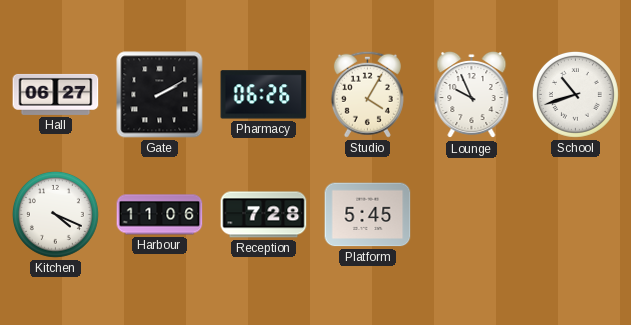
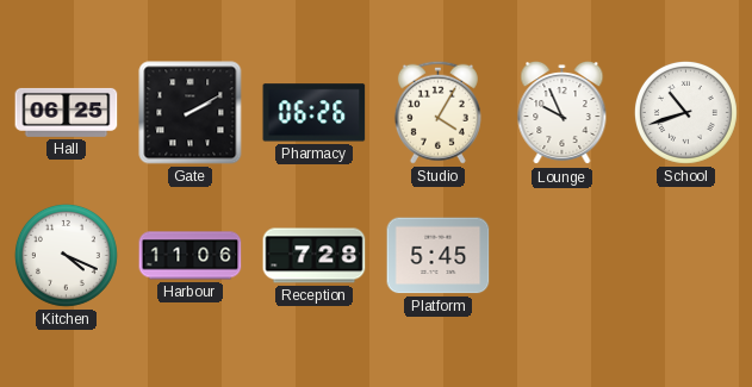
Hall: 06:27 -> 06:25 (67, 112)
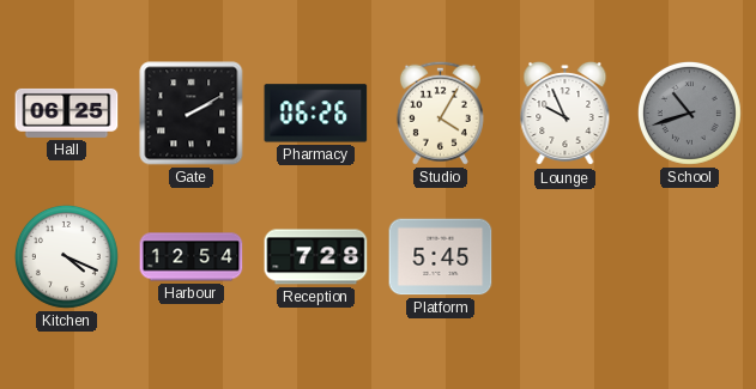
School dial: white -> grey (689, 113)
Harbour: 11:06 -> 12:54 (192, 257)
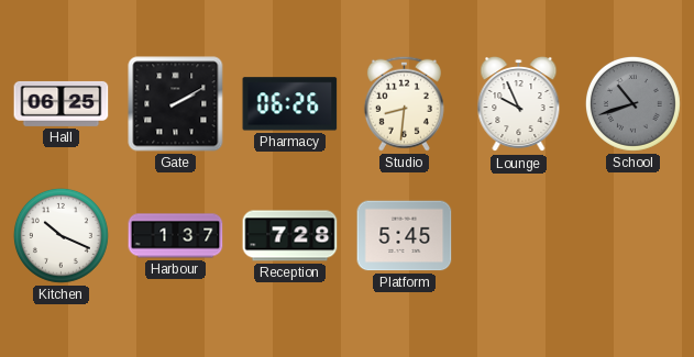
Studio: 4:05 -> 8:31 (404, 103)
Kitchen: 4:19 -> 10:19 (60, 235)
Harbour: 12:54 -> 1:37 (176, 236)
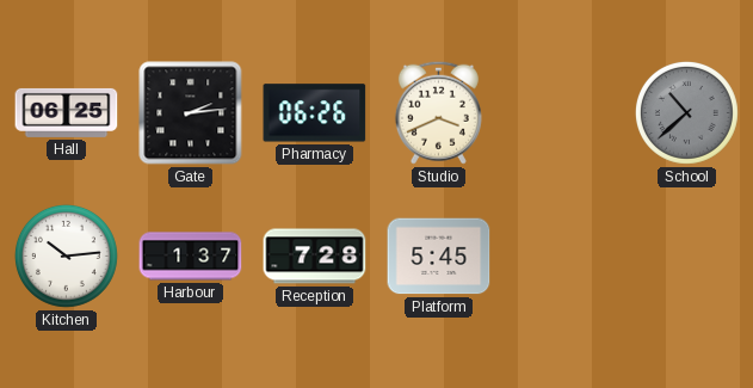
Gate: 2:10 -> 2:14 (191, 113)
Studio: 8:31 -> 3:41 (438, 112)
Lounge: 9:56 -> none (519, 104)
School: 10:42 -> 10:38 (686, 112)
Kitchen: 10:19 -> 10:14 (66, 255)
